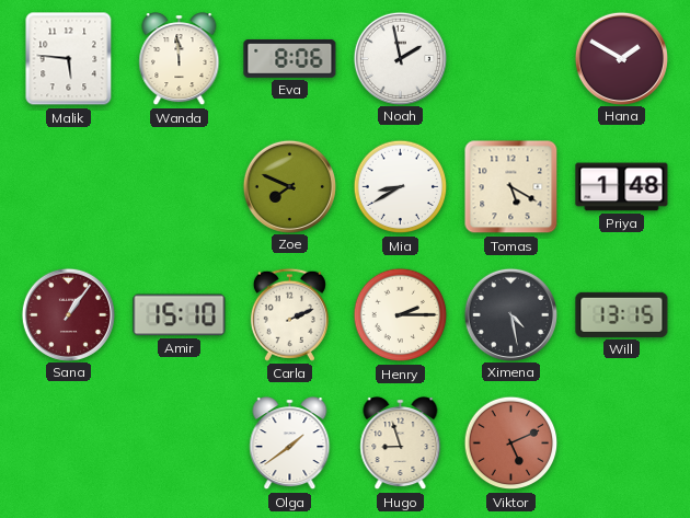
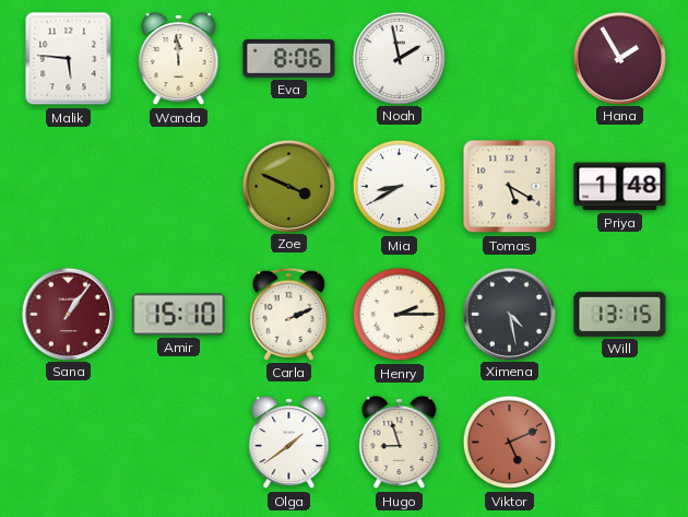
Hana: 1:50 -> 1:55 (619, 58)
Zoe: 7:49 -> 3:49 (288, 186)
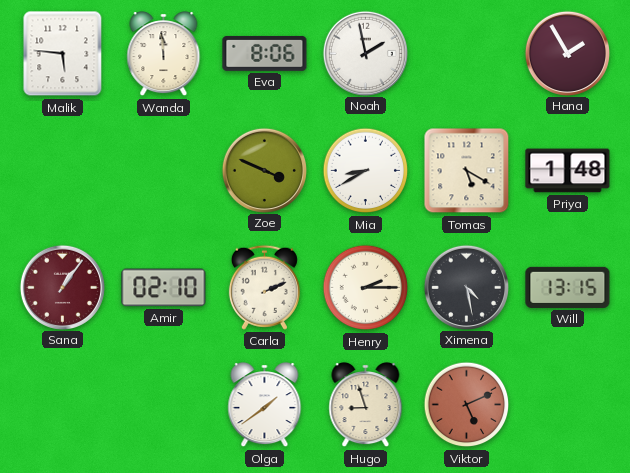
Amir: 15:10 -> 02:10 (164, 288)
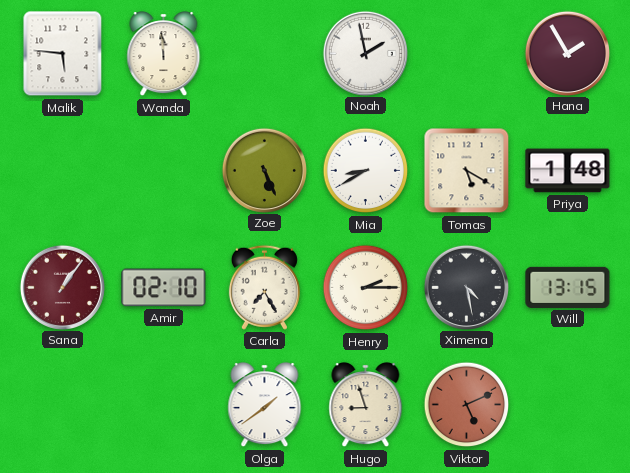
Eva: 8:06 -> none (265, 53)
Zoe: 3:49 -> 5:26 (264, 170)
Carla: 2:11 -> 7:25 (264, 287)
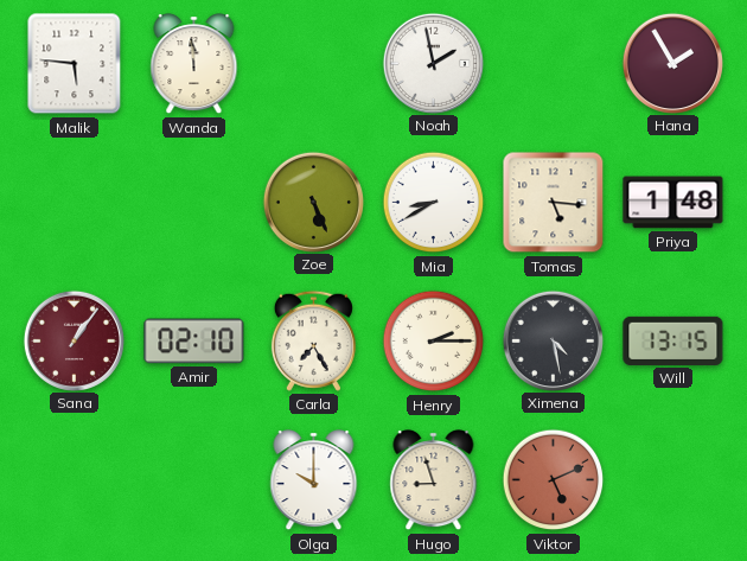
Tomas: 5:20 -> 5:16 (554, 203)
Olga: 1:39 -> 10:00 (314, 480)
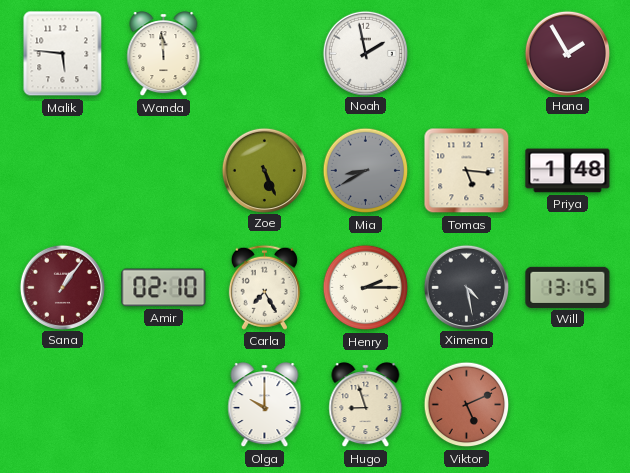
Mia dial: white -> grey (366, 171)
